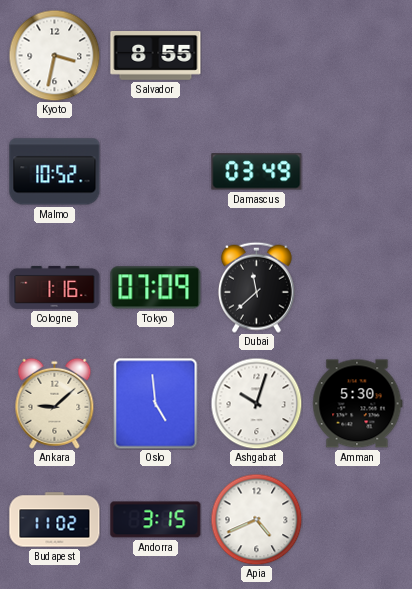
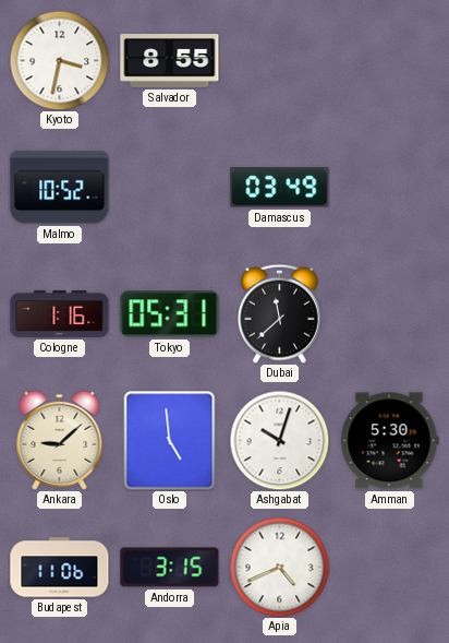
Tokyo: 07:09 -> 05:31 (170, 314)
Budapest: 11:02 -> 11:06 (60, 568)
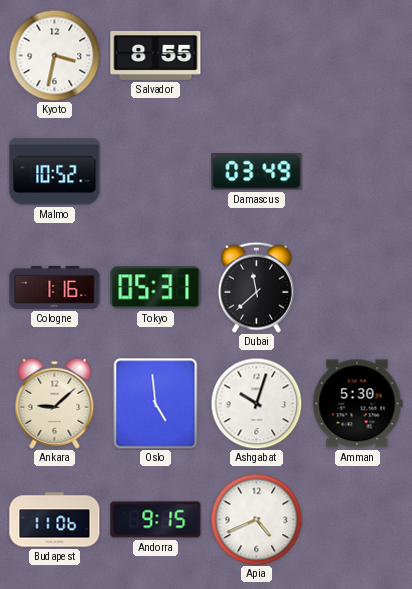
Andorra: 3:15 -> 9:15 (156, 520)
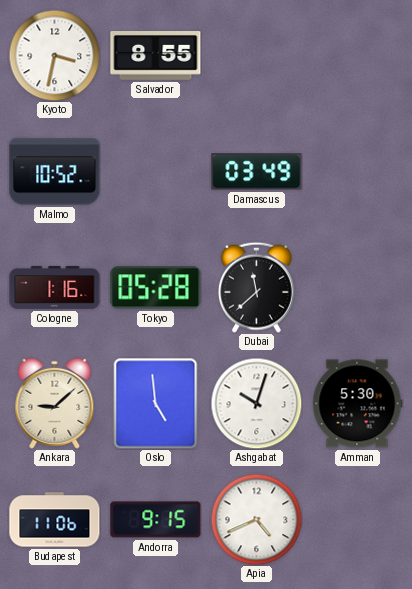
Tokyo: 05:31 -> 05:28 (156, 288)
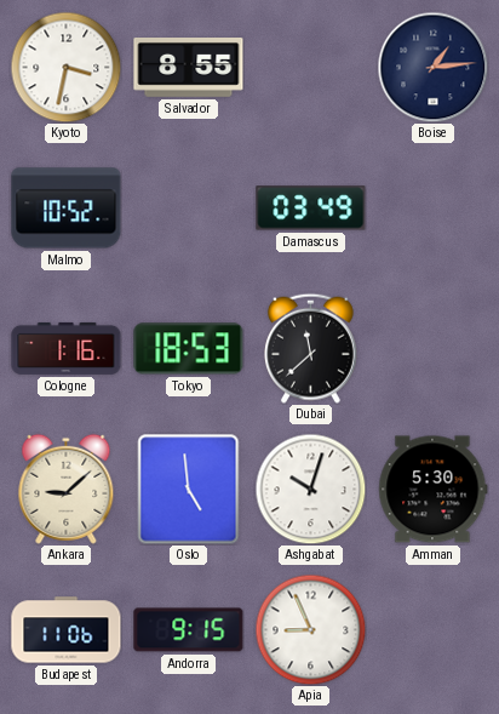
Boise: none -> 1:14 (432, 67)
Tokyo: 05:28 -> 18:53 (189, 349)
Apia: 4:41 -> 8:56 (310, 629)
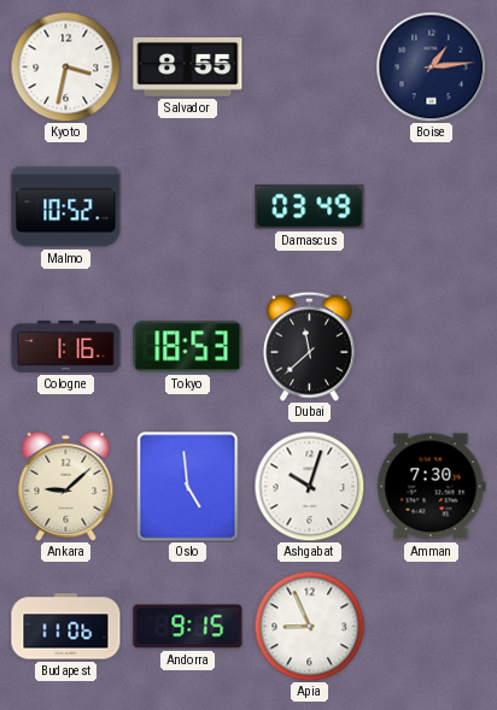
Amman: 5:30 -> 7:30 (432, 487)
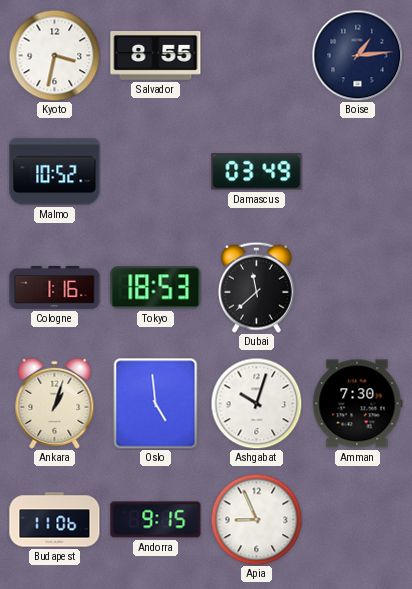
Ankara: 9:08 -> 1:03 (55, 403)
